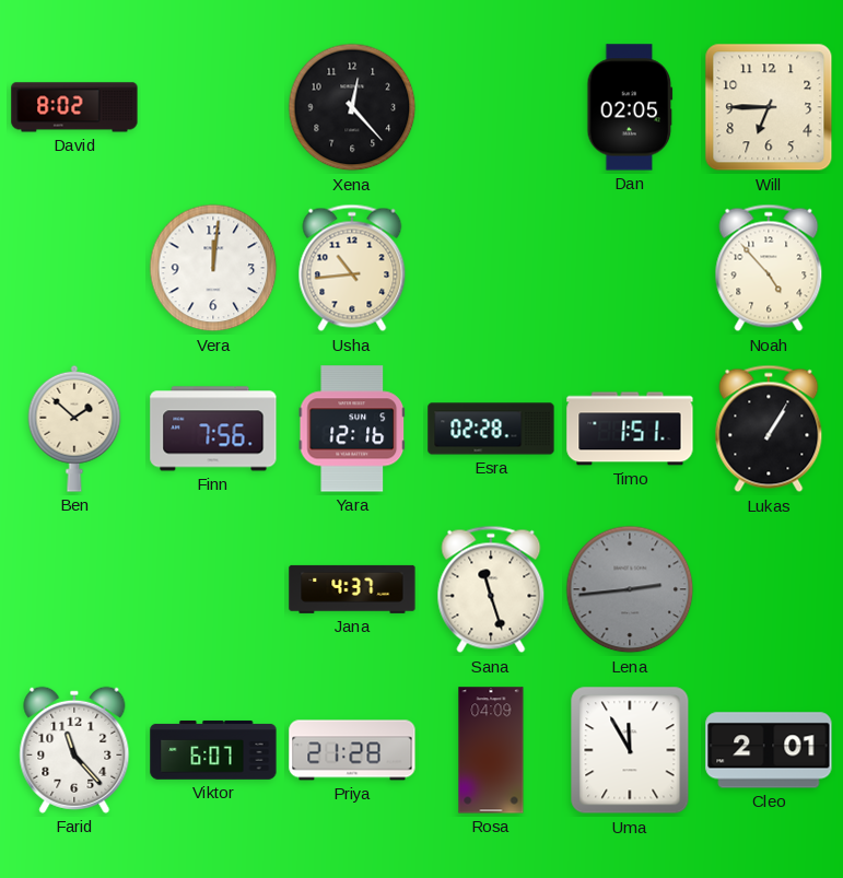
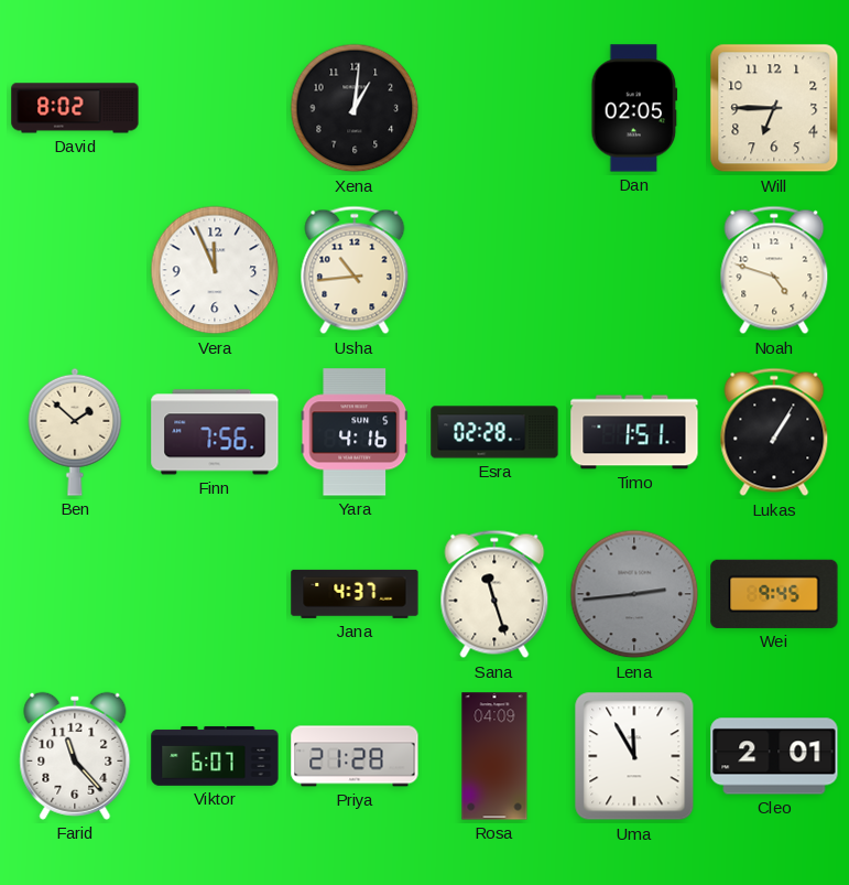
Xena: 12:23 -> 1:01 (355, 108)
Vera: 12:01 -> 11:56 (215, 270)
Noah: 4:53 -> 4:48 (774, 270)
Yara: 12:16 -> 4:16 (355, 432)
Wei: none -> 9:45 (774, 594)
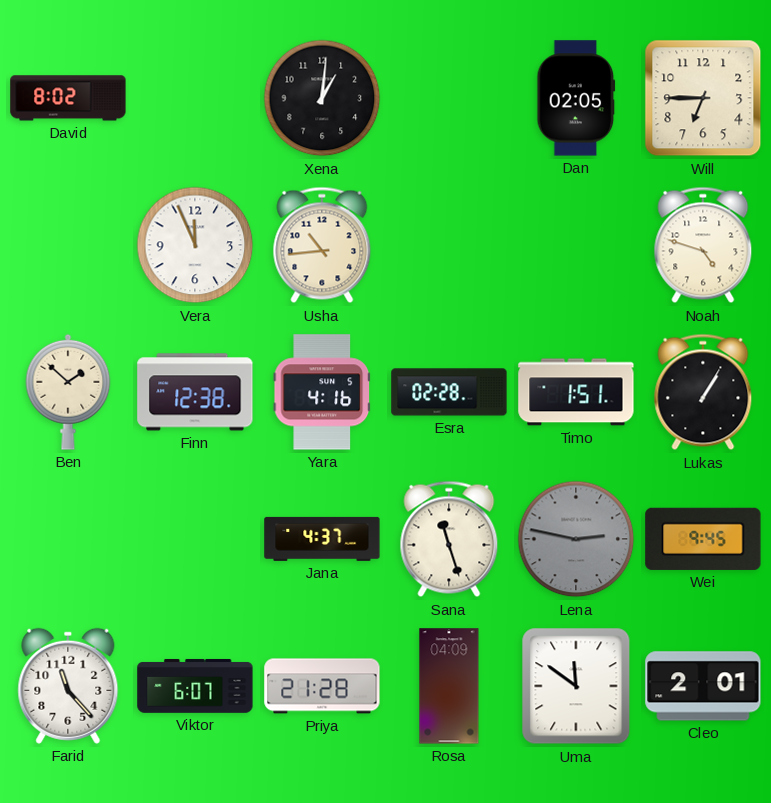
Finn: 7:56 -> 12:38 (195, 392)
Lena: 2:44 -> 2:47 (576, 539)
Uma: 11:55 -> 11:51 (576, 686)
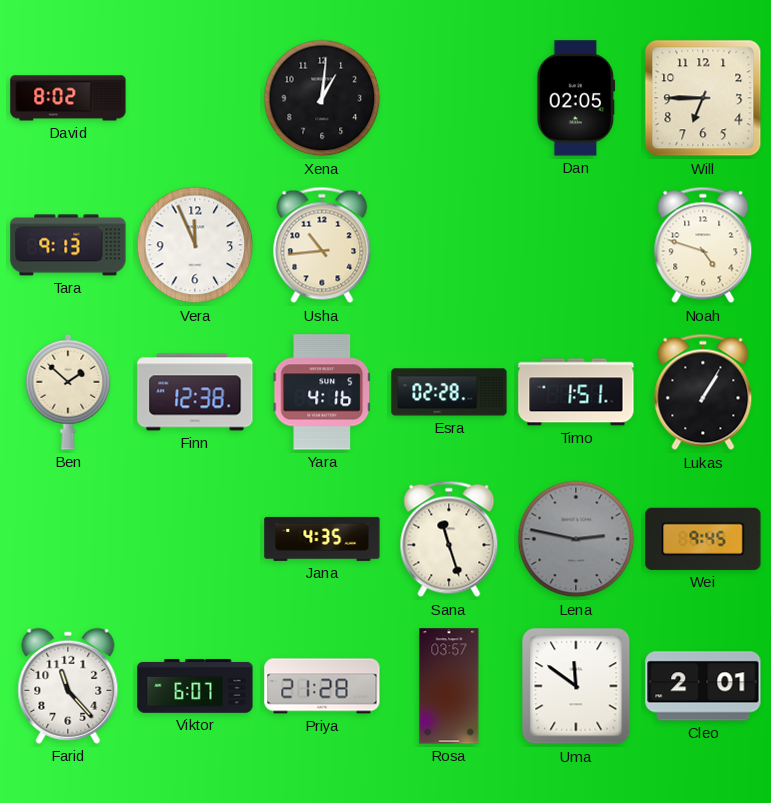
Tara: none -> 9:13 (68, 245)
Jana: 4:37 -> 4:35 (322, 539)
Rosa: 04:09 -> 03:57 (449, 686)
